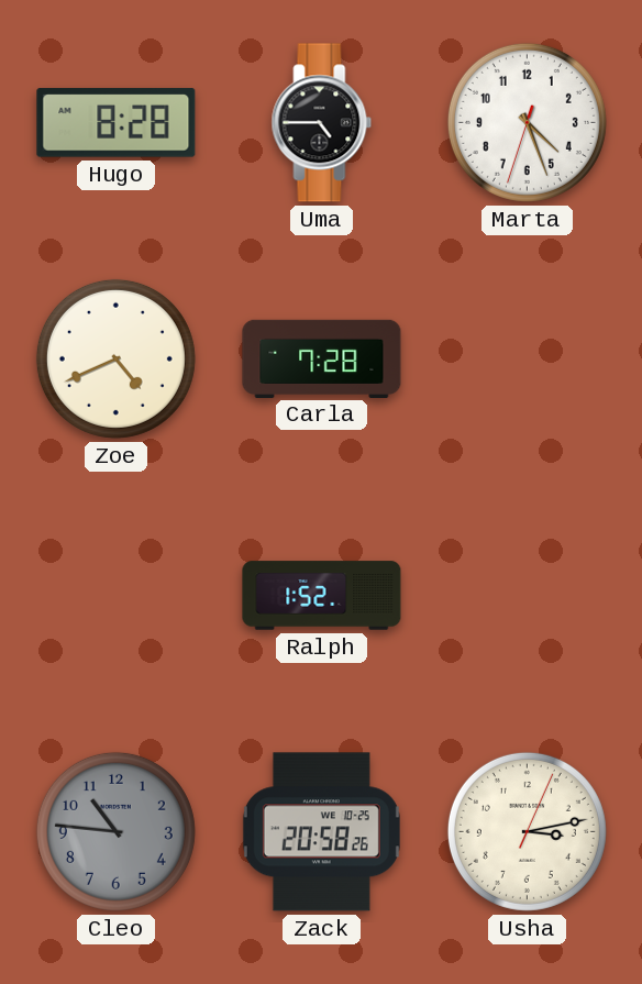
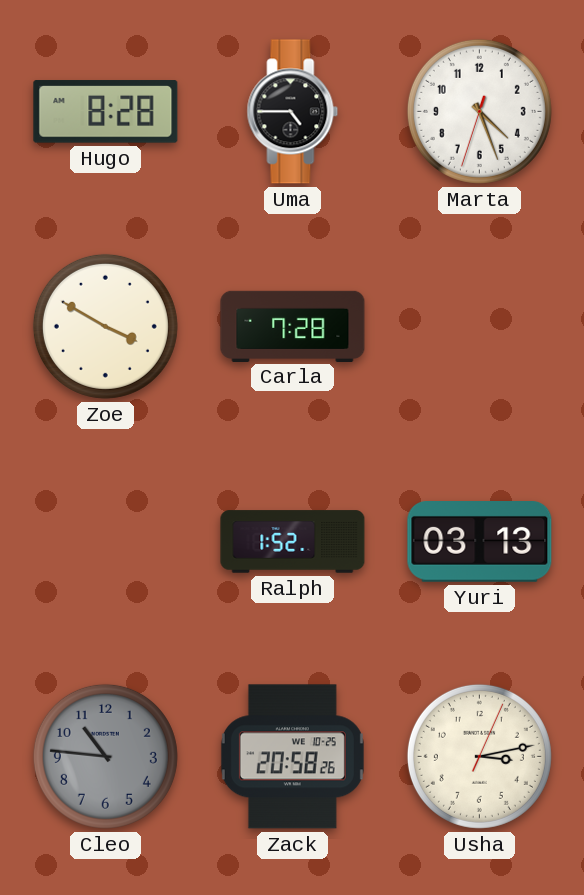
Zoe: 4:41 -> 3:50 (105, 326)
Yuri: none -> 03:13 (480, 542)
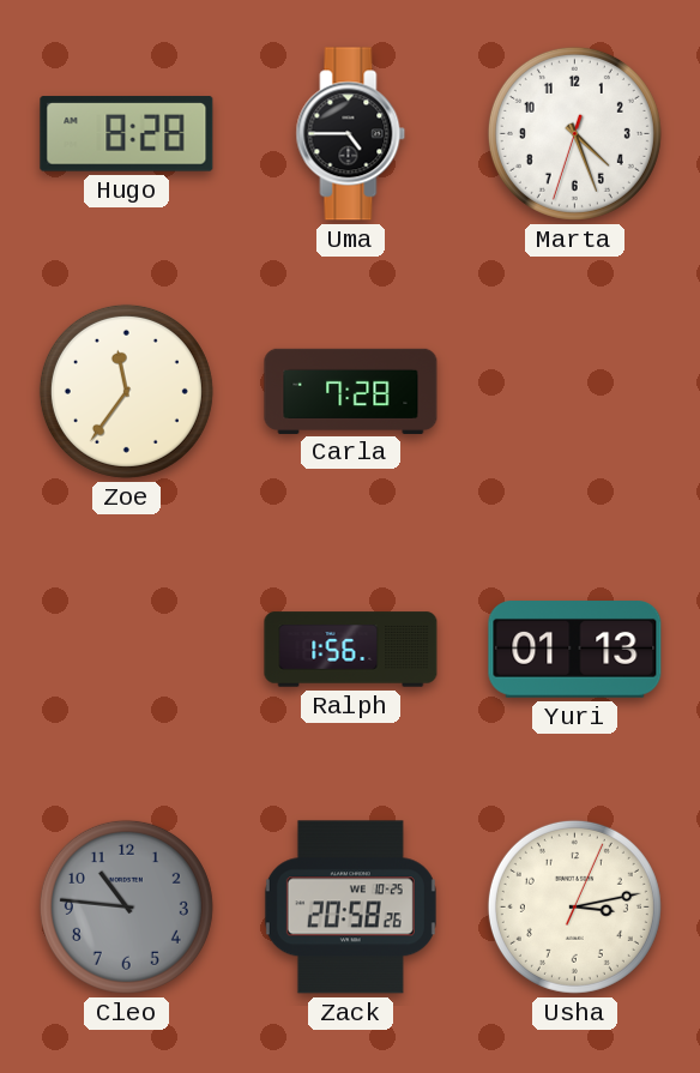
Zoe: 3:50 -> 11:36 (126, 391)
Ralph: 1:52 -> 1:56 (351, 650)
Yuri: 03:13 -> 01:13 (575, 650)
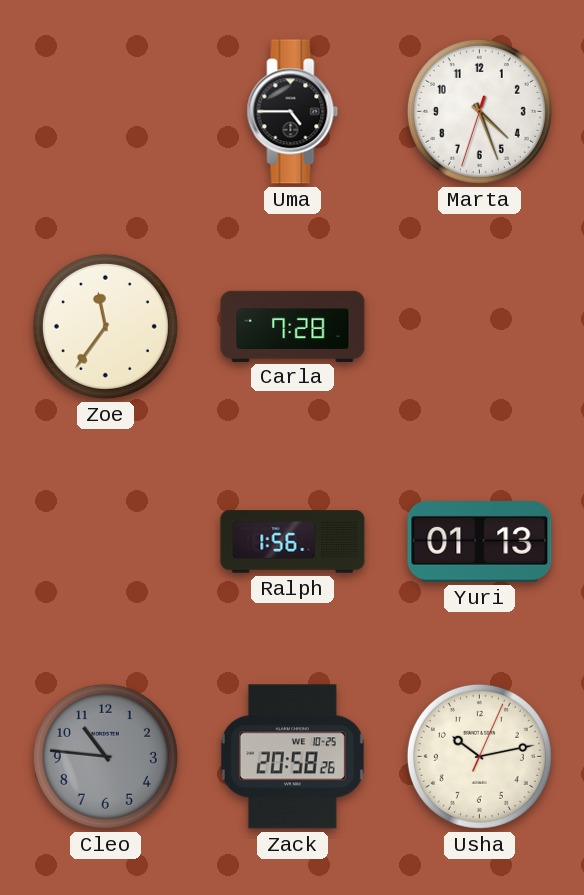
Hugo: 8:28 -> none (127, 134)
Usha: 3:13 -> 10:13 (479, 756)
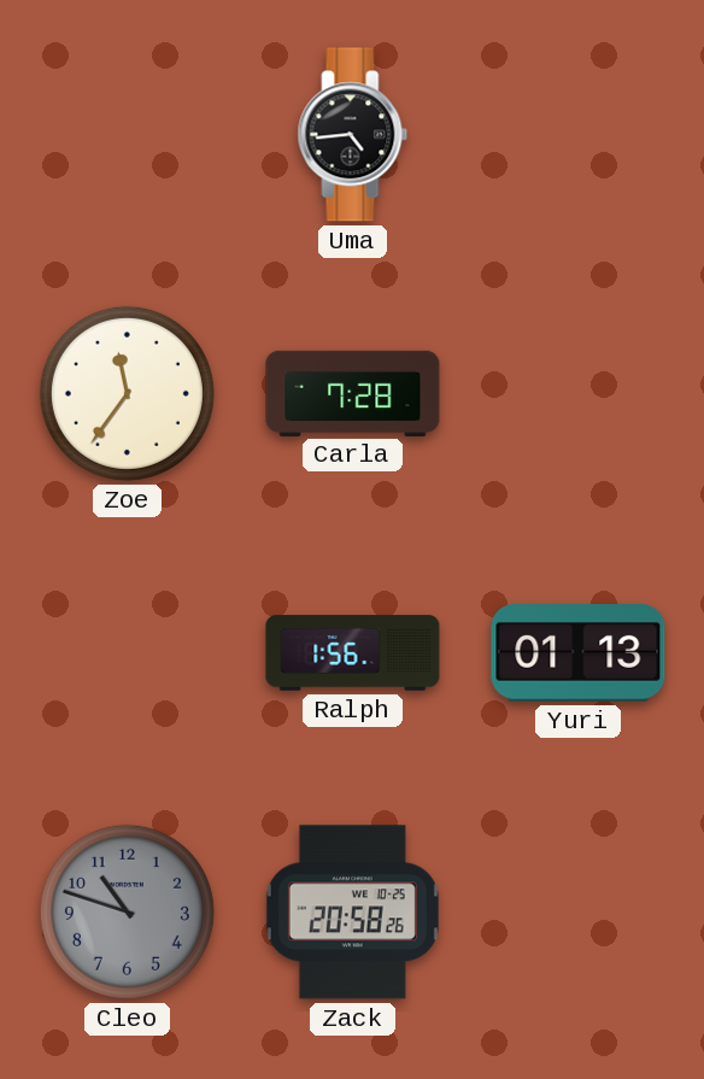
Uma: 4:45 -> 4:44 (353, 135)
Marta: 4:26 -> none (479, 111)
Cleo: 10:46 -> 10:48 (127, 911)
Usha: 10:13 -> none (479, 756)
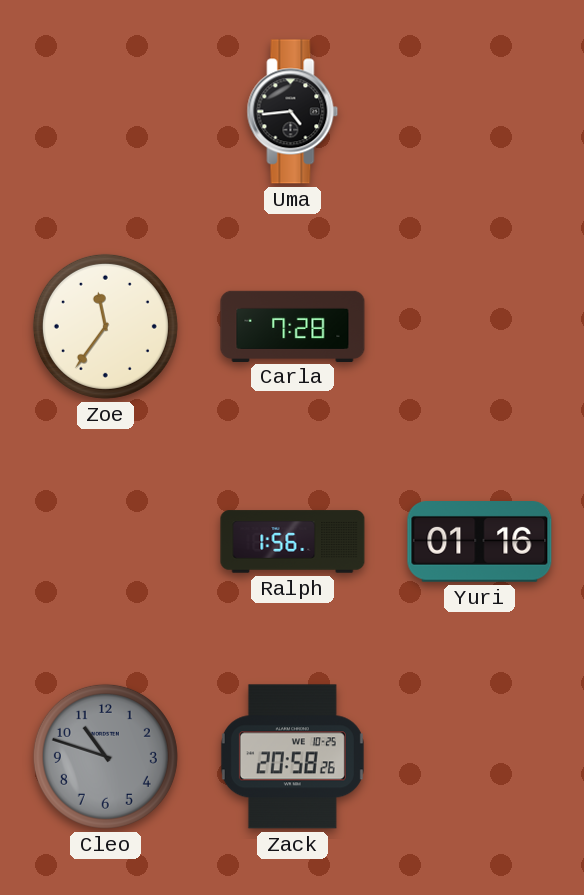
Yuri: 01:13 -> 01:16 (480, 542)
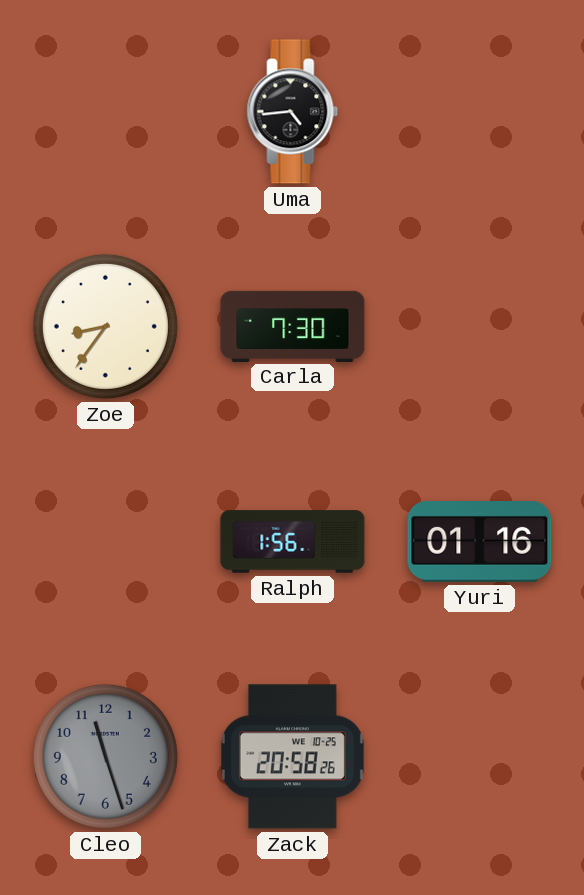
Zoe: 11:36 -> 8:36 (105, 326)
Carla: 7:28 -> 7:30 (293, 326)
Cleo: 10:48 -> 11:27 (105, 756)
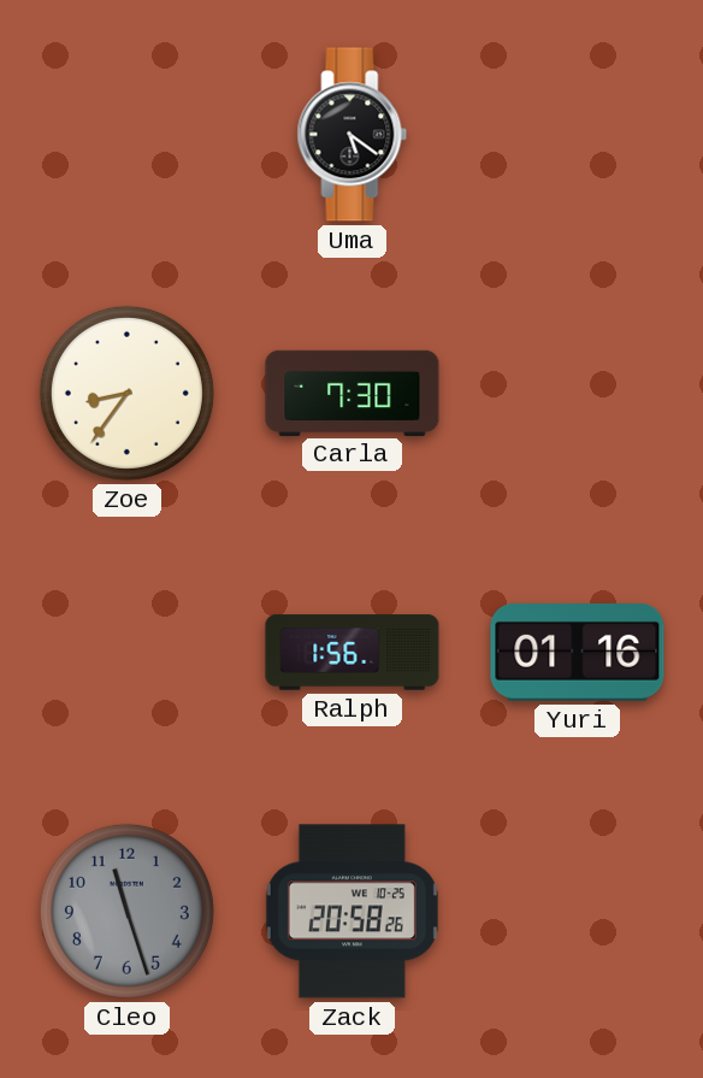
Uma: 4:44 -> 5:21 (353, 135)
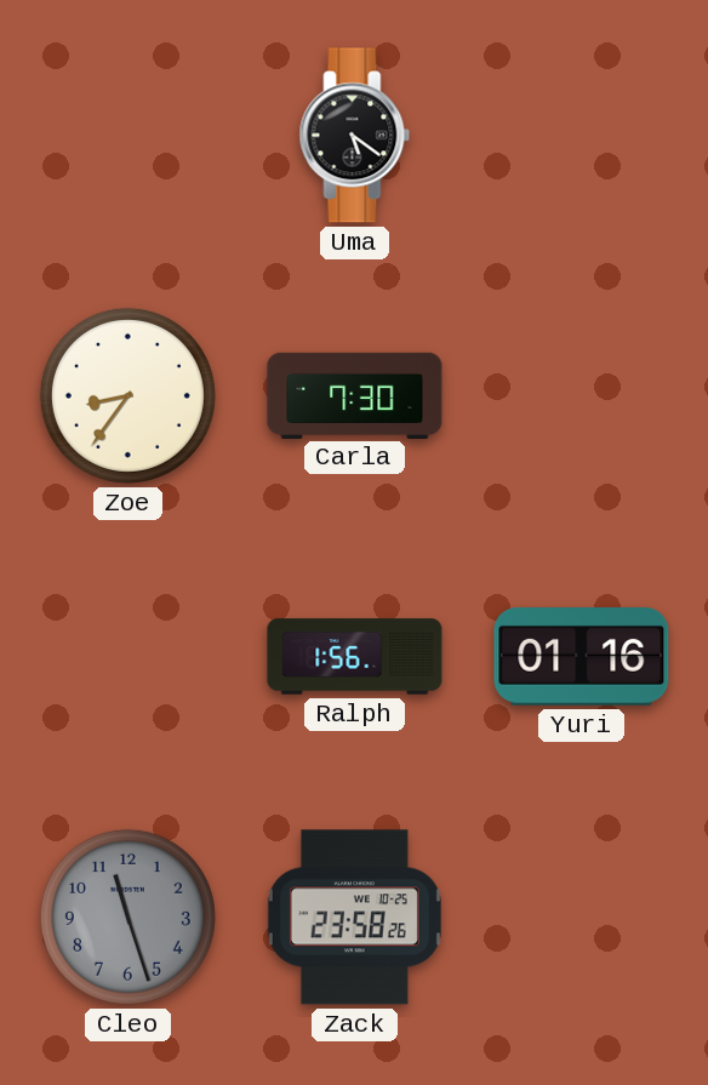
Zack: 20:58 -> 23:58 (354, 918)
